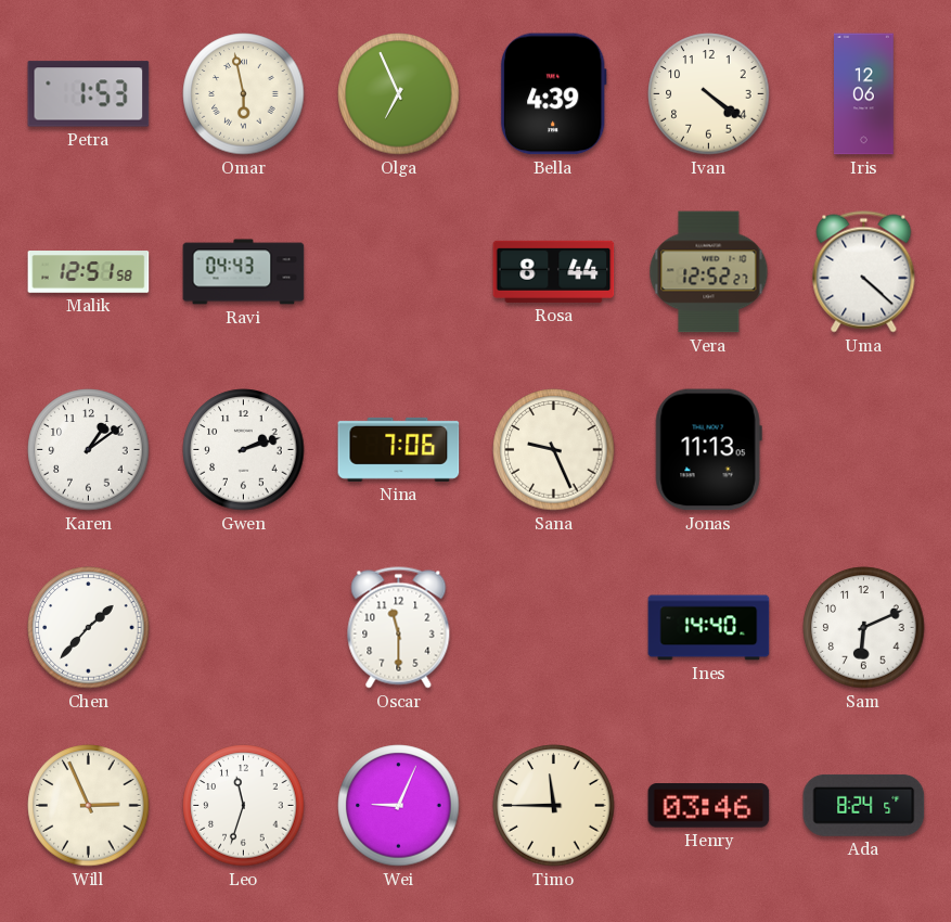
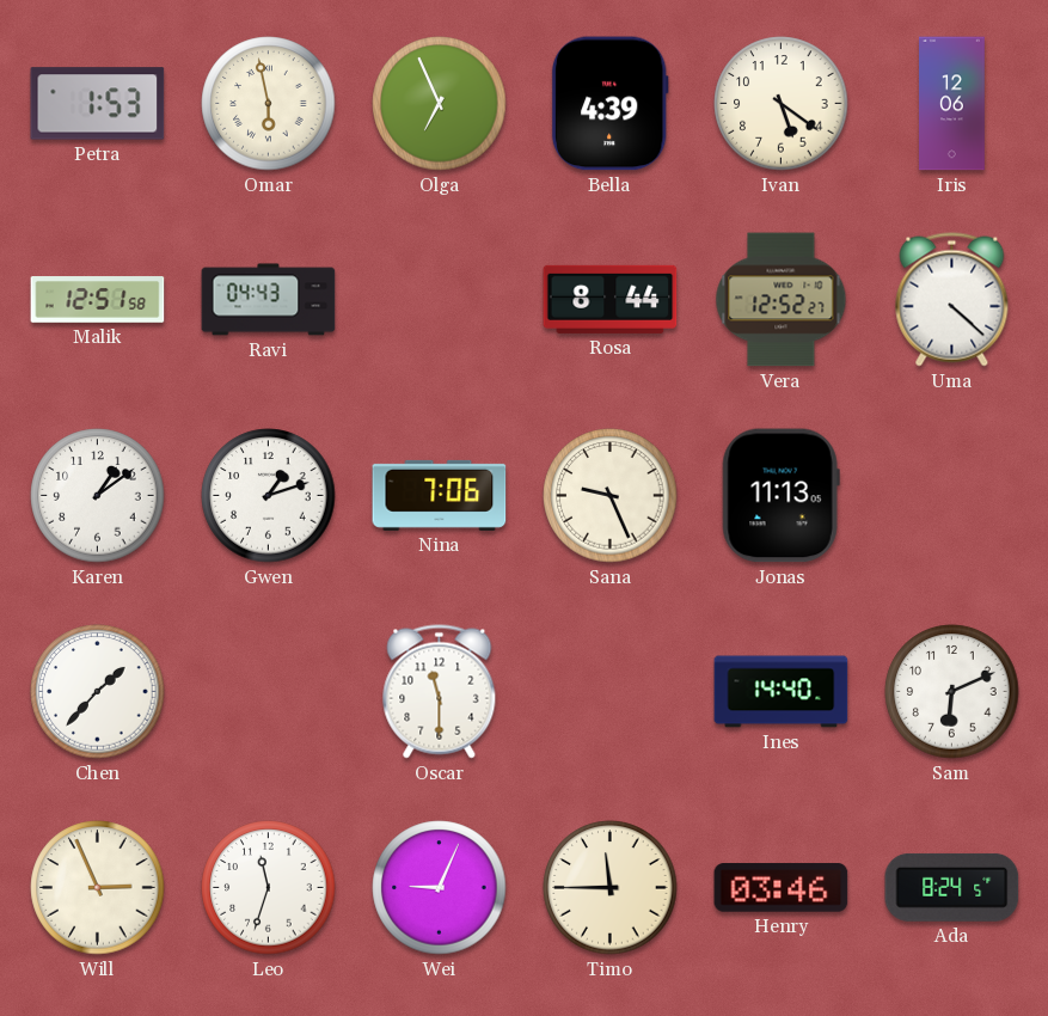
Ivan: 4:21 -> 5:21 (782, 104)
Gwen: 2:12 -> 1:12 (269, 496)
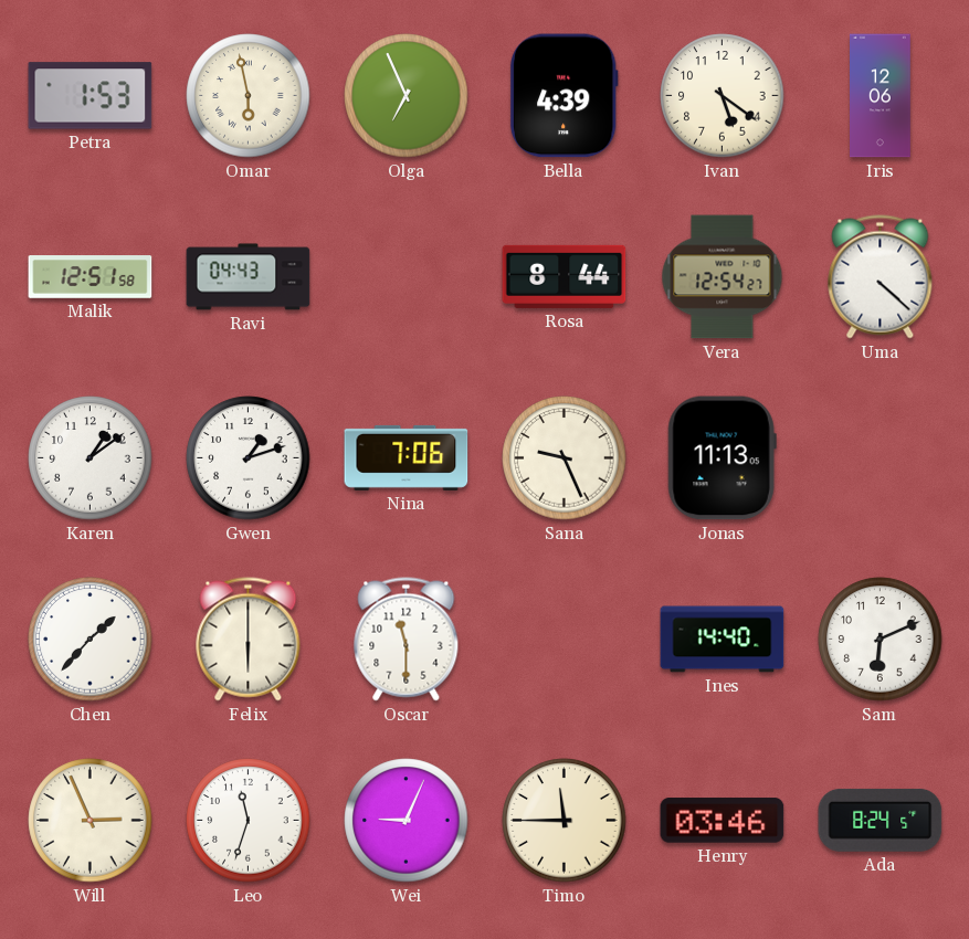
Vera: 12:52 -> 12:54 (723, 277)
Felix: none -> 6:00 (249, 640)
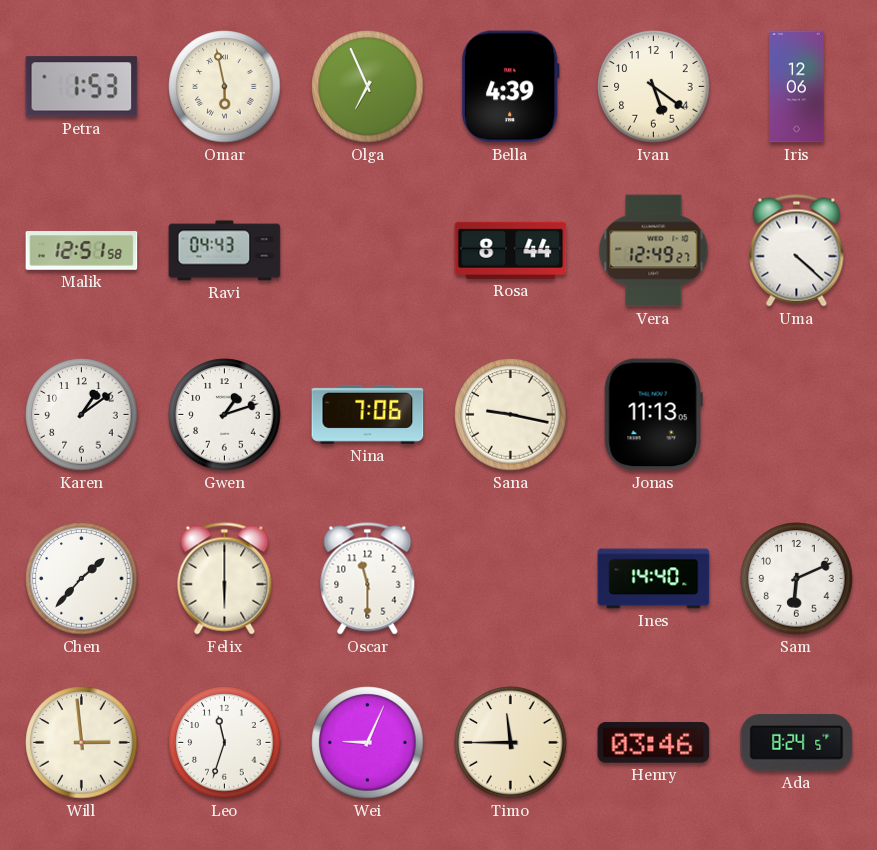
Vera: 12:54 -> 12:49 (654, 251)
Sana: 9:26 -> 9:17 (511, 415)
Will: 2:56 -> 2:59 (82, 743)
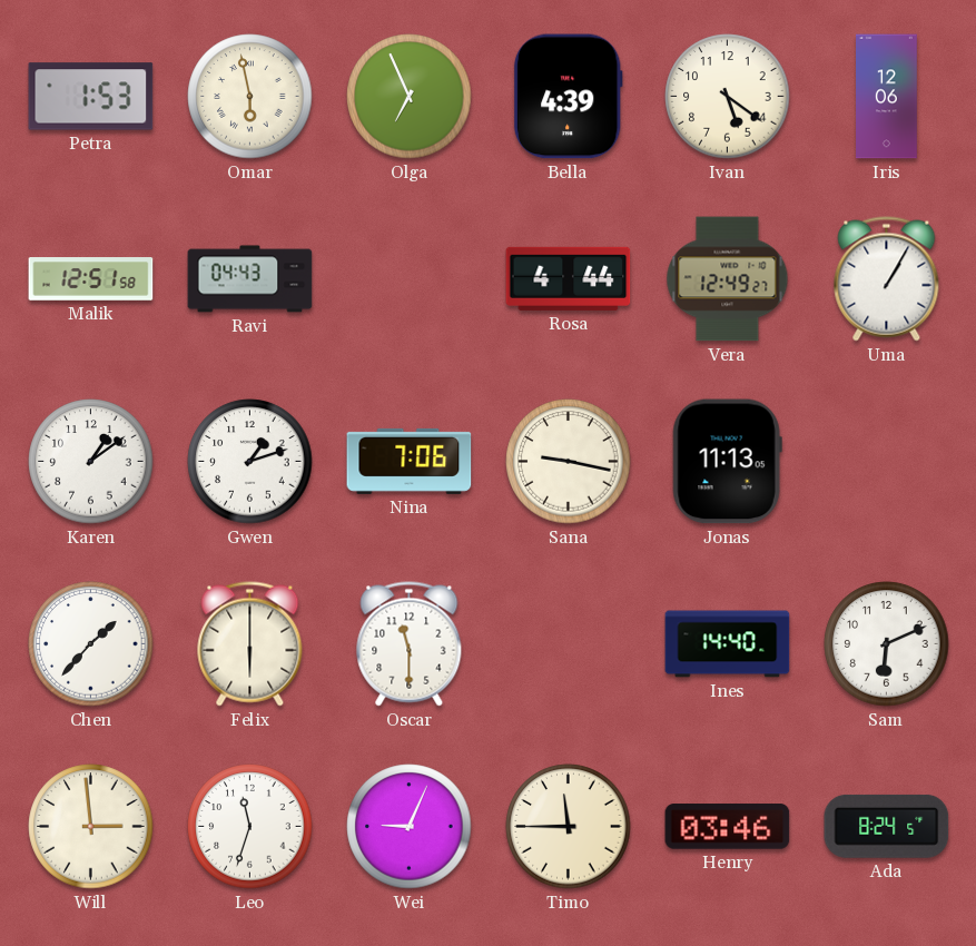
Rosa: 8:44 -> 4:44 (569, 278)
Uma: 4:22 -> 1:05 (887, 279)
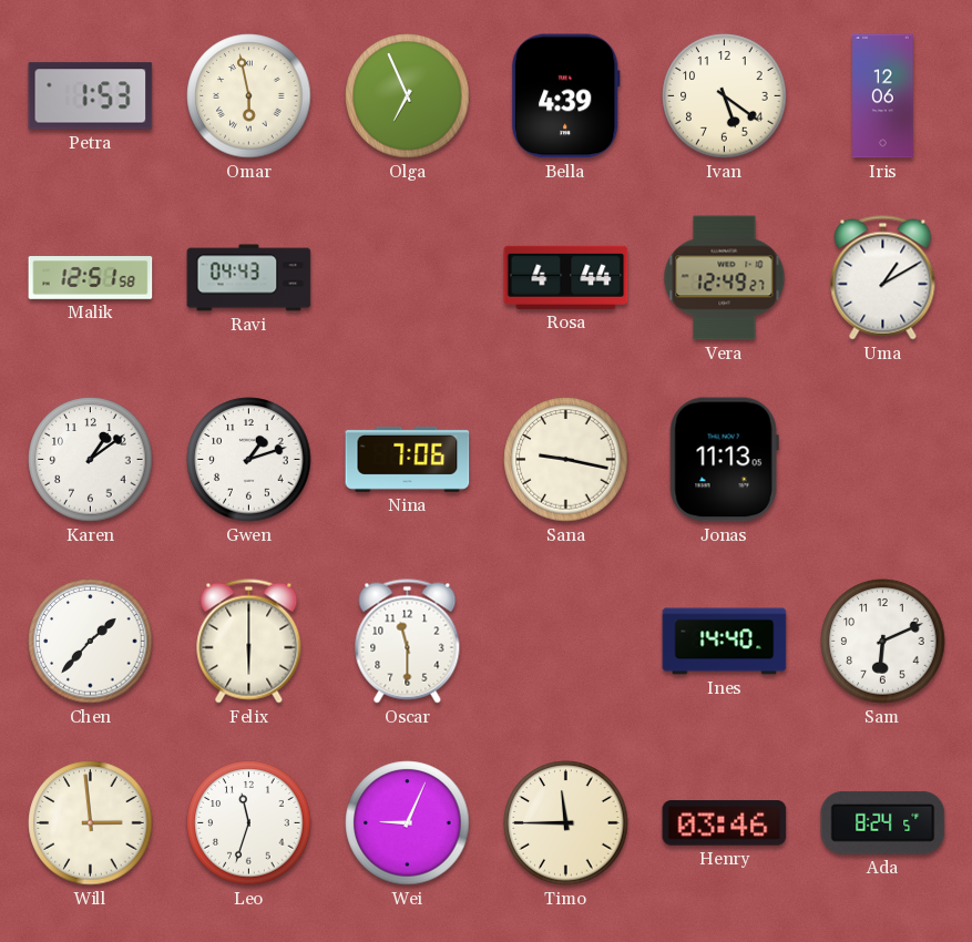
Uma: 1:05 -> 1:10 (883, 278)
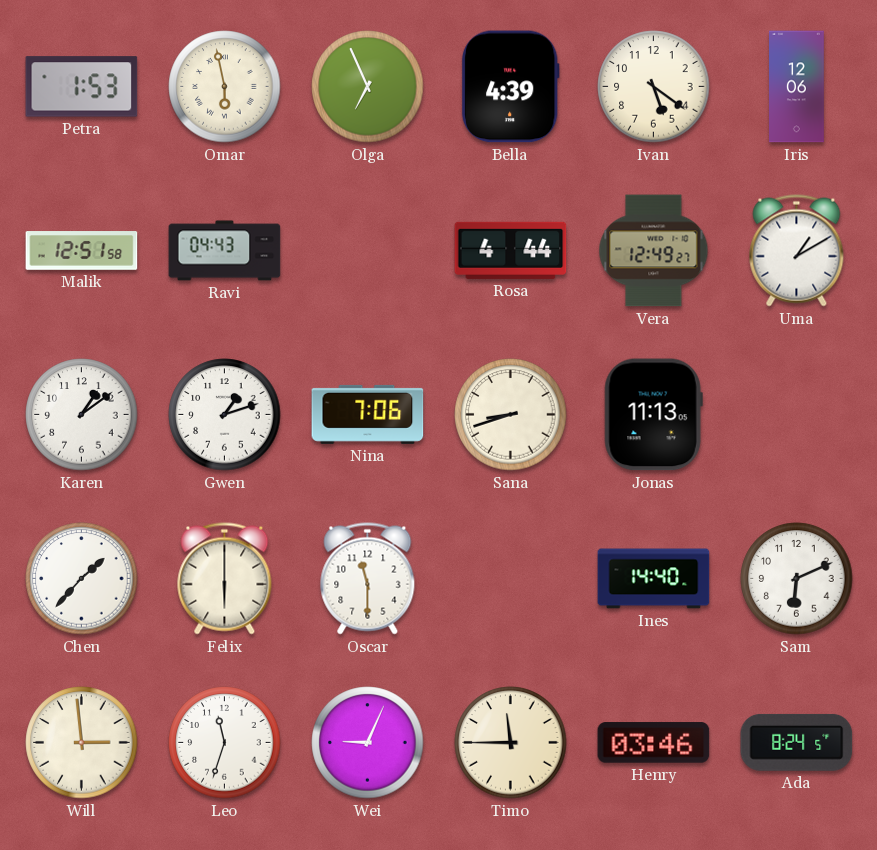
Sana: 9:17 -> 8:42 (511, 415)
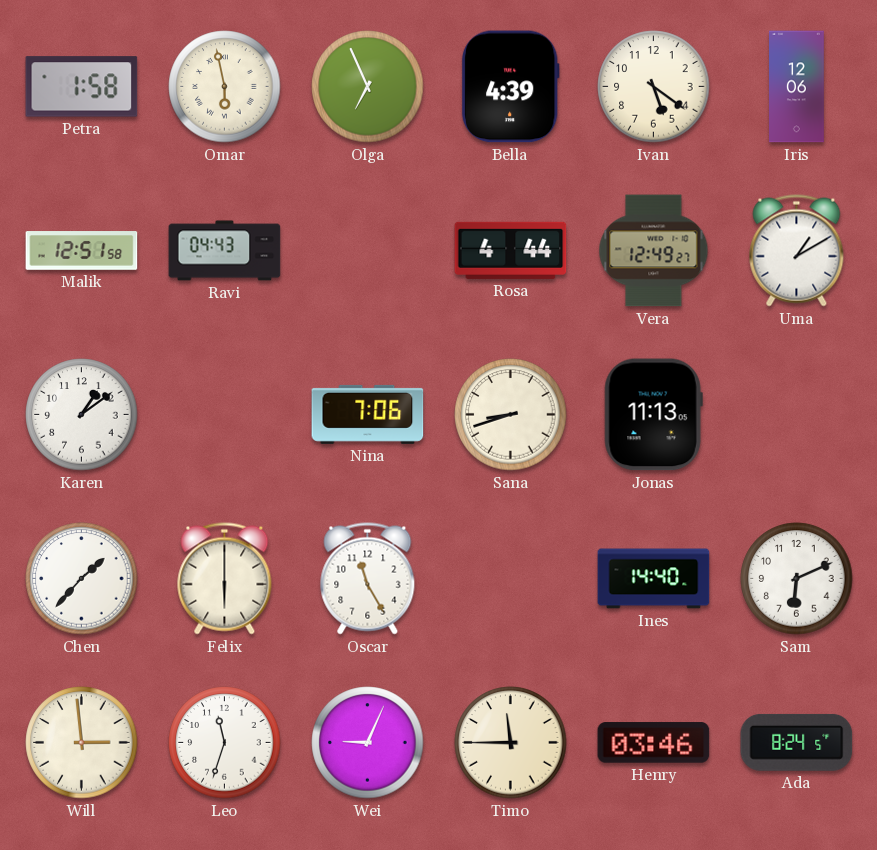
Petra: 1:53 -> 1:58 (82, 87)
Gwen: 1:12 -> none (225, 415)
Oscar: 11:30 -> 11:25 (368, 579)
